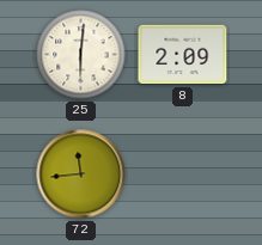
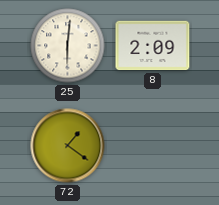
72: 11:44 -> 1:21 (68, 146)
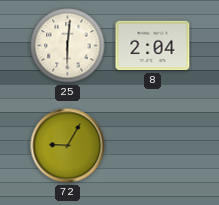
8: 2:09 -> 2:04 (153, 46)
72: 1:21 -> 9:05 (68, 146)
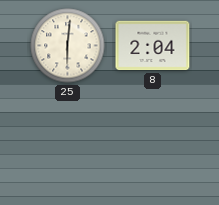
72: 9:05 -> none (68, 146)
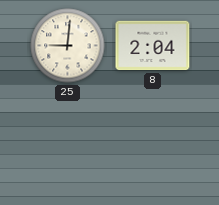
25: 6:01 -> 9:01 (68, 46)
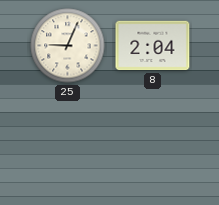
25: 9:01 -> 9:04 (68, 46)
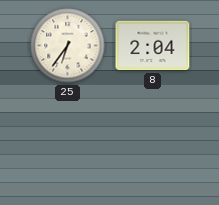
25: 9:04 -> 6:36 (68, 46)
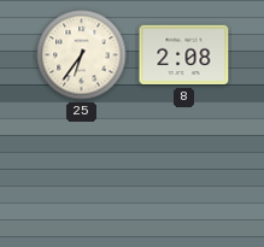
8: 2:04 -> 2:08 (184, 55)
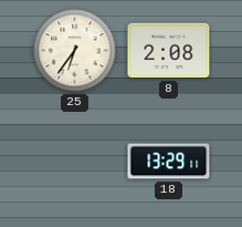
18: none -> 13:29 (169, 162)
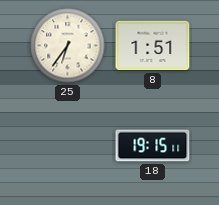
8: 2:08 -> 1:51 (153, 46)
18: 13:29 -> 19:15 (153, 146)
